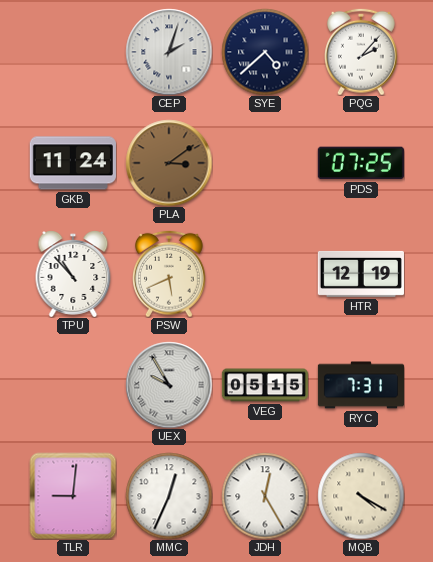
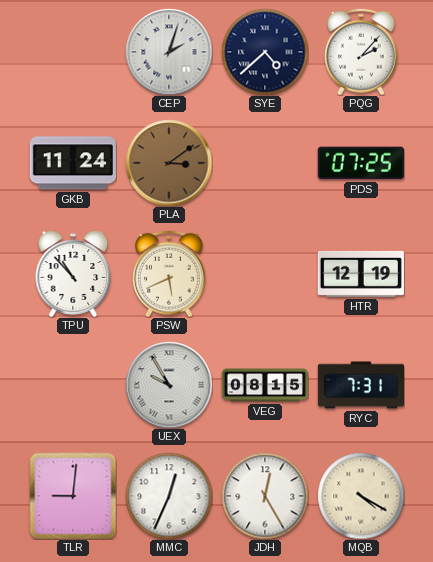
VEG: 05:15 -> 08:15 (264, 385)
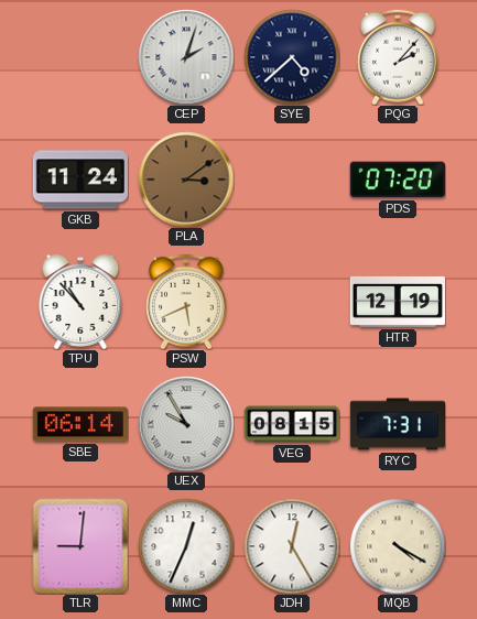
PDS: 07:25 -> 07:20 (398, 180)
SBE: none -> 06:14 (80, 424)
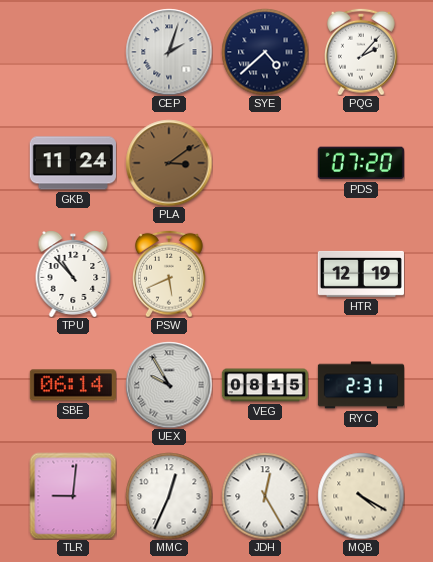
RYC: 7:31 -> 2:31 (360, 385)
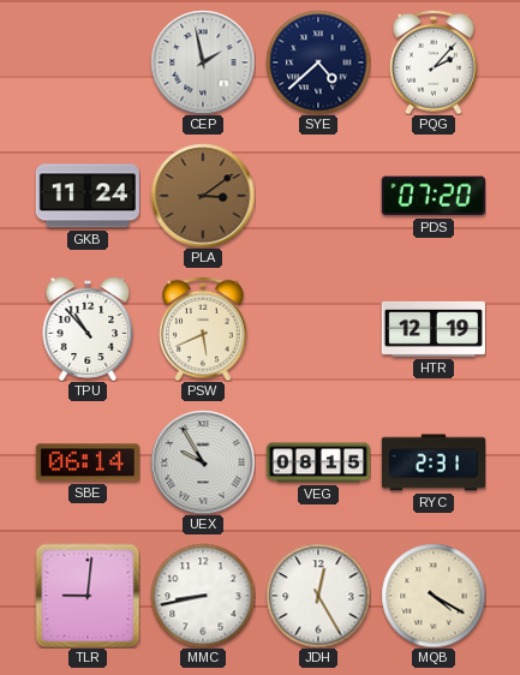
CEP: 2:03 -> 1:58 (203, 62)
MMC: 12:34 -> 8:43 (203, 596)
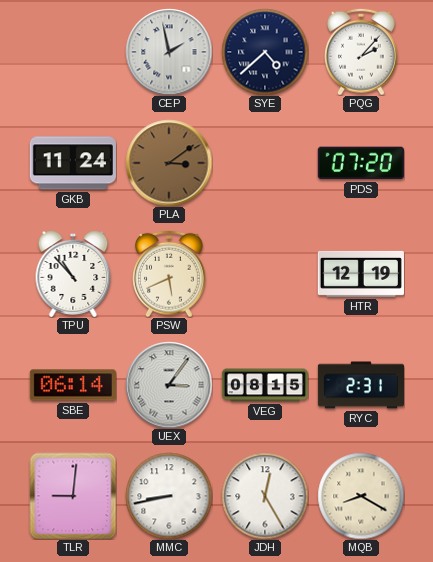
UEX: 9:55 -> 3:06 (169, 385)
MQB: 4:20 -> 8:20 (361, 496)
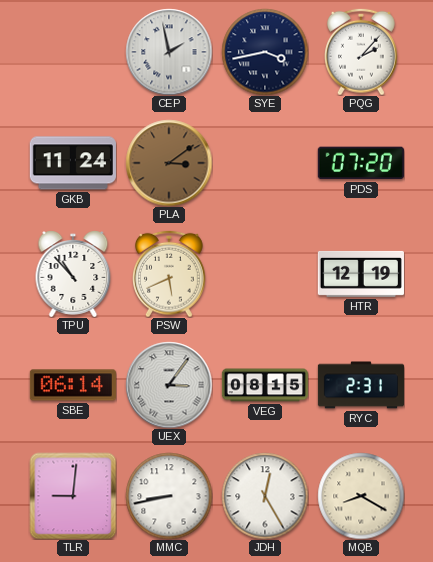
SYE: 4:38 -> 3:43 (265, 52)
